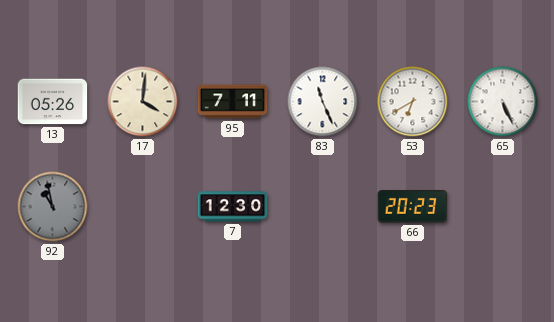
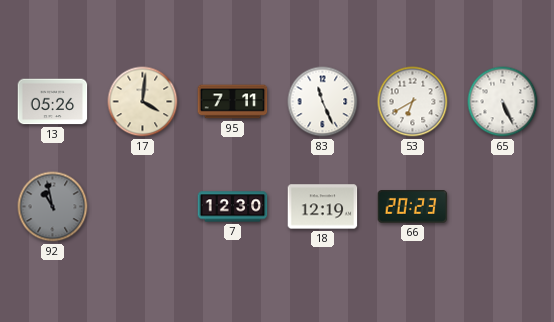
18: none -> 12:19 (323, 207)
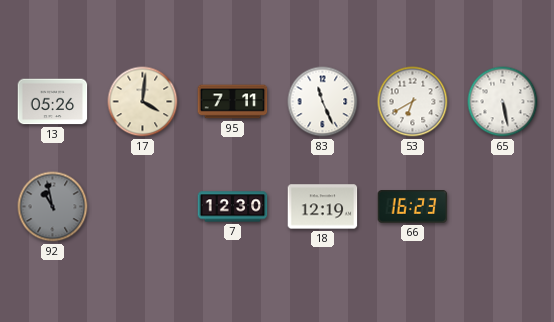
65: 5:26 -> 5:28 (503, 102)
66: 20:23 -> 16:23 (413, 207)
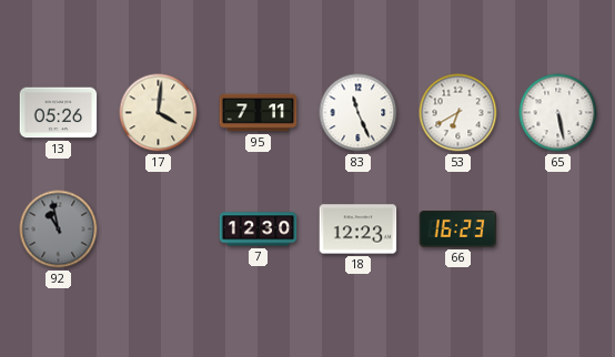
18: 12:19 -> 12:23 (359, 229)
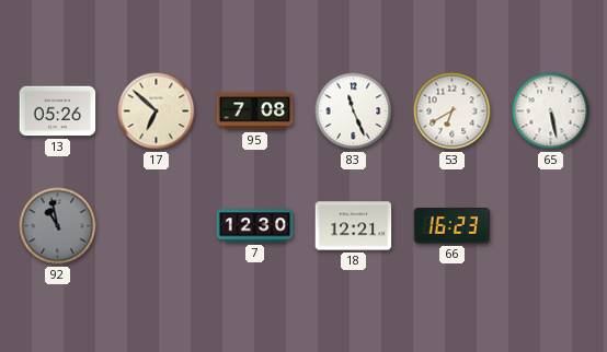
17: 4:01 -> 6:52 (157, 112)
95: 7:11 -> 7:08 (255, 112)
18: 12:23 -> 12:21 (354, 226)
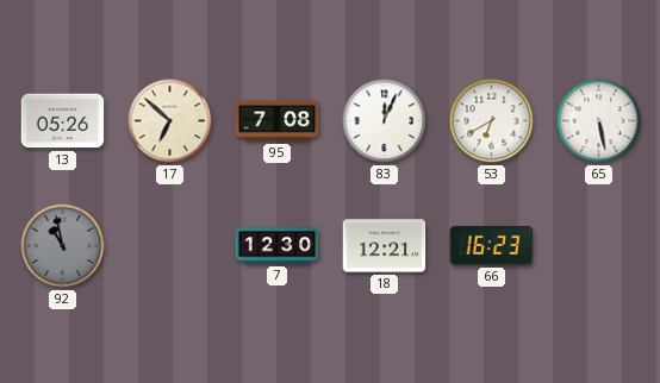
83: 11:26 -> 12:04 (385, 121)
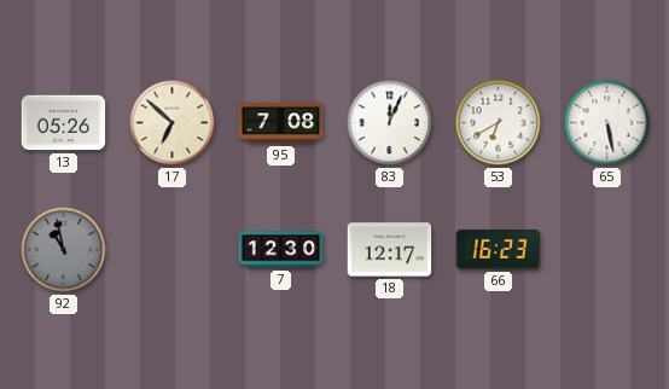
18: 12:21 -> 12:17 (390, 250)
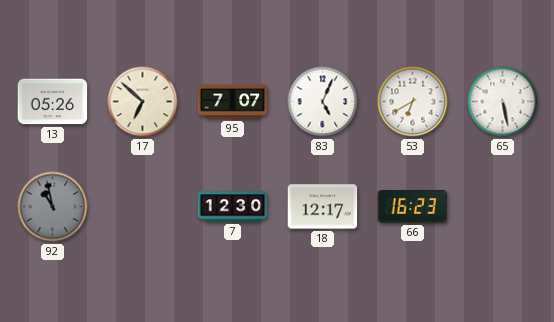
95: 7:08 -> 7:07 (233, 102)
83: 12:04 -> 5:04 (323, 102)
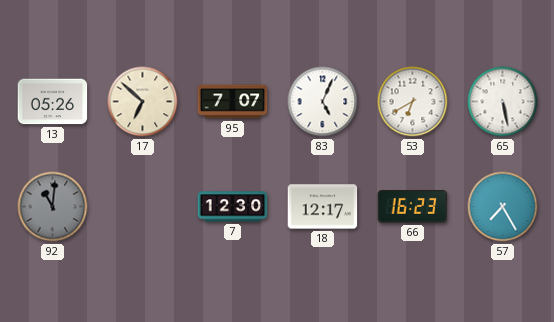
92: 10:58 -> 11:01 (53, 207)
57: none -> 7:25 (503, 207)
